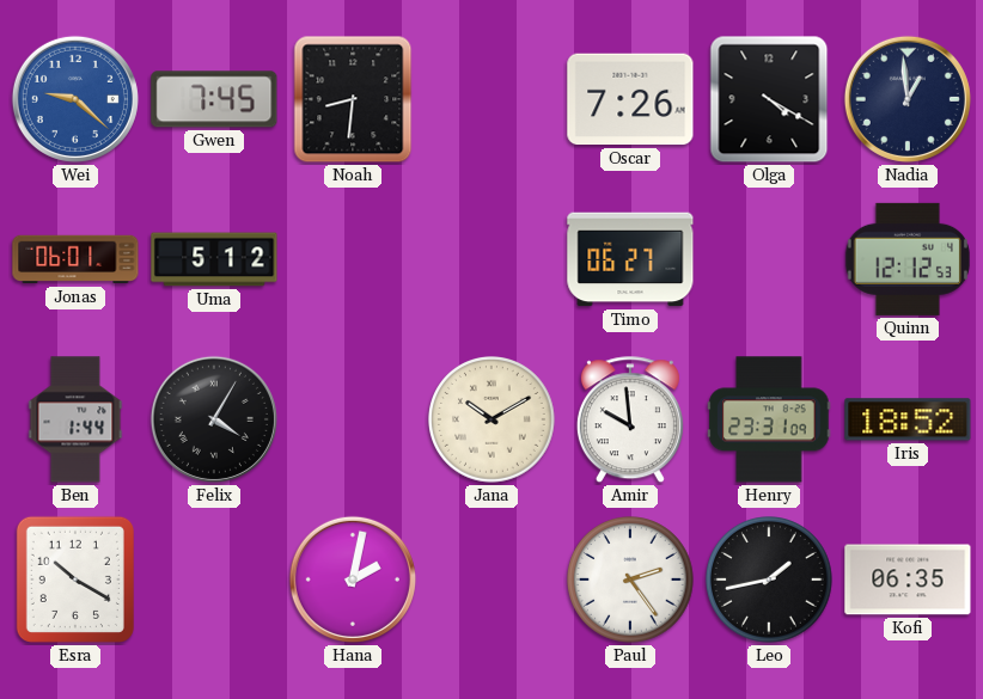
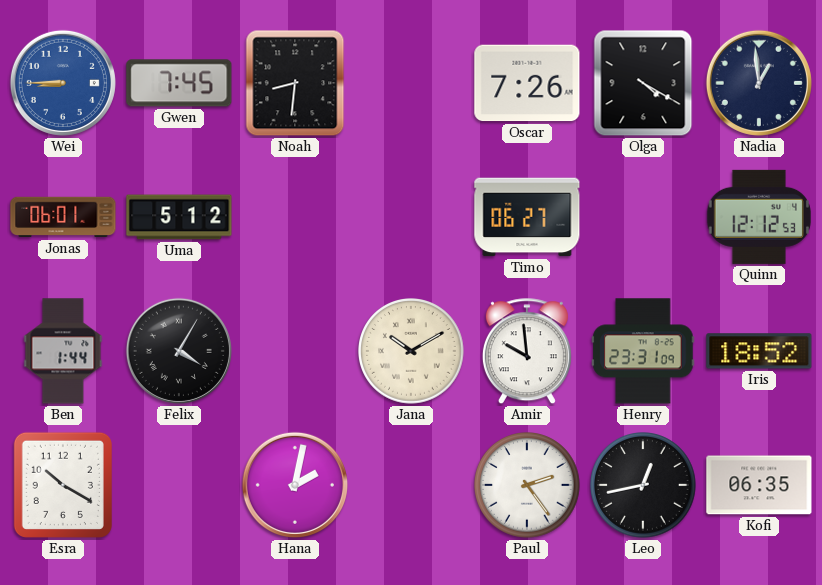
Wei: 9:22 -> 8:45 (63, 83)
Leo: 1:43 -> 12:43 (644, 486)
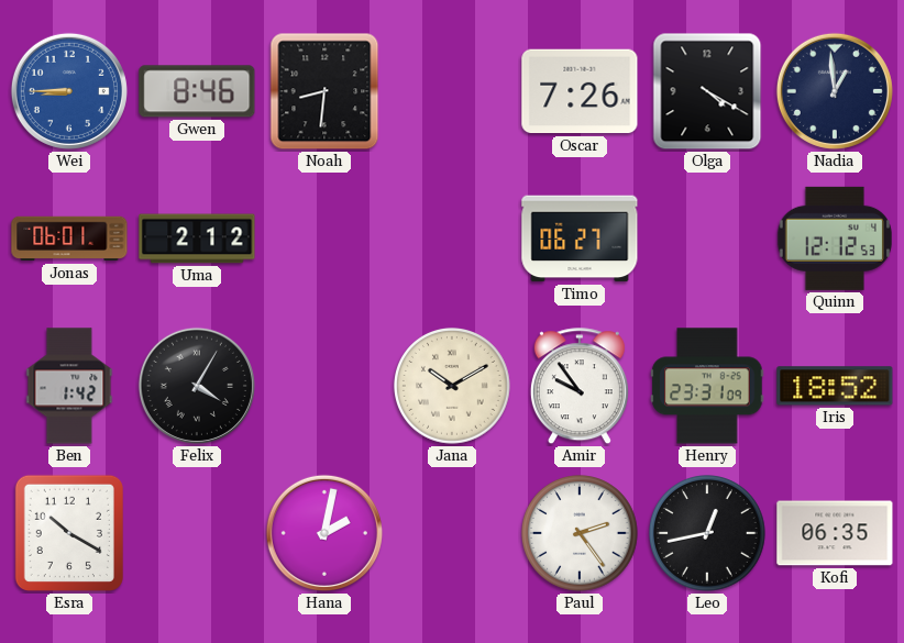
Gwen: 7:45 -> 8:46 (197, 91)
Uma: 5:12 -> 2:12 (197, 239)
Ben: 1:44 -> 1:42 (69, 386)
Amir: 9:59 -> 9:54 (580, 387)
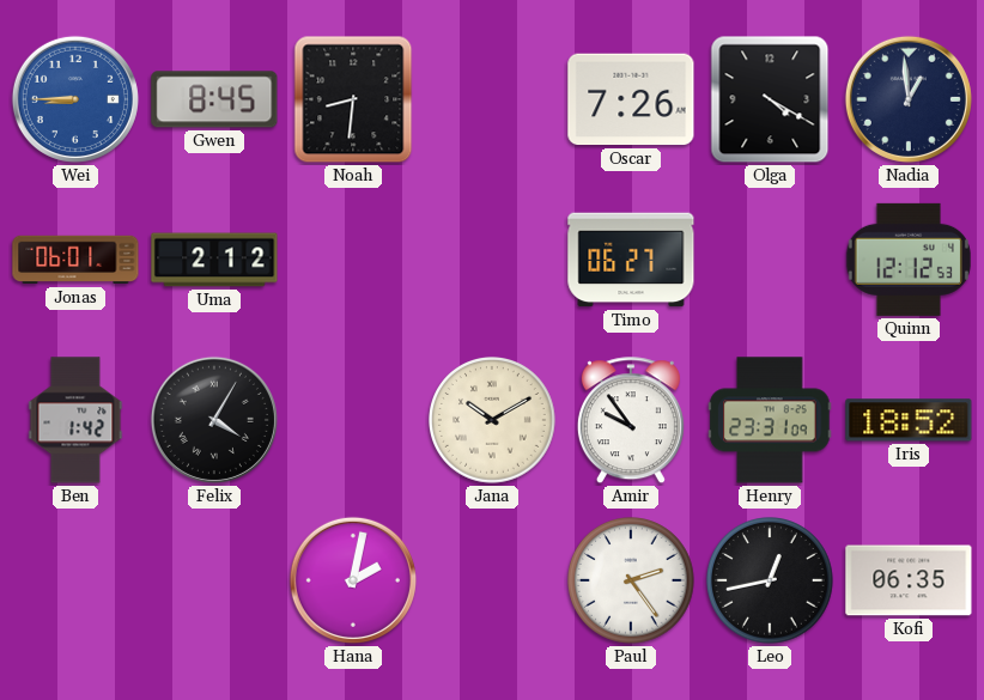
Gwen: 8:46 -> 8:45 (214, 99)
Esra: 10:20 -> none (69, 533)
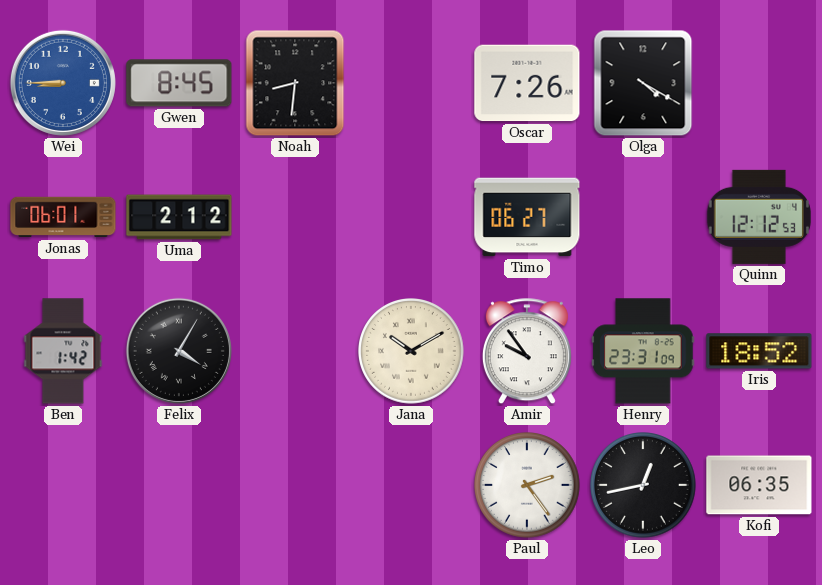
Nadia: 12:59 -> none (909, 99)
Hana: 2:02 -> none (353, 580)
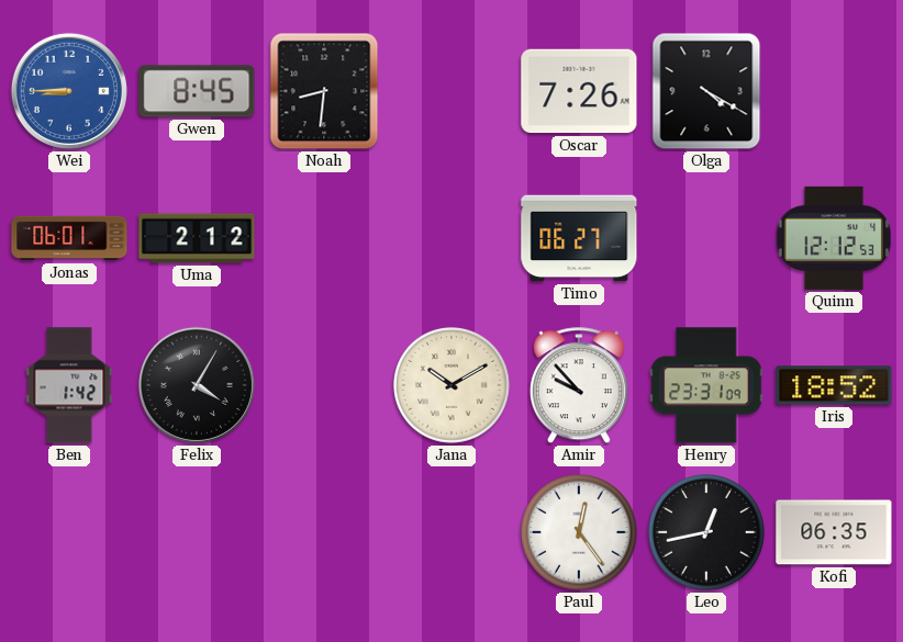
Amir: 9:54 -> 9:53 (579, 386)
Paul: 2:24 -> 12:24 (580, 533)
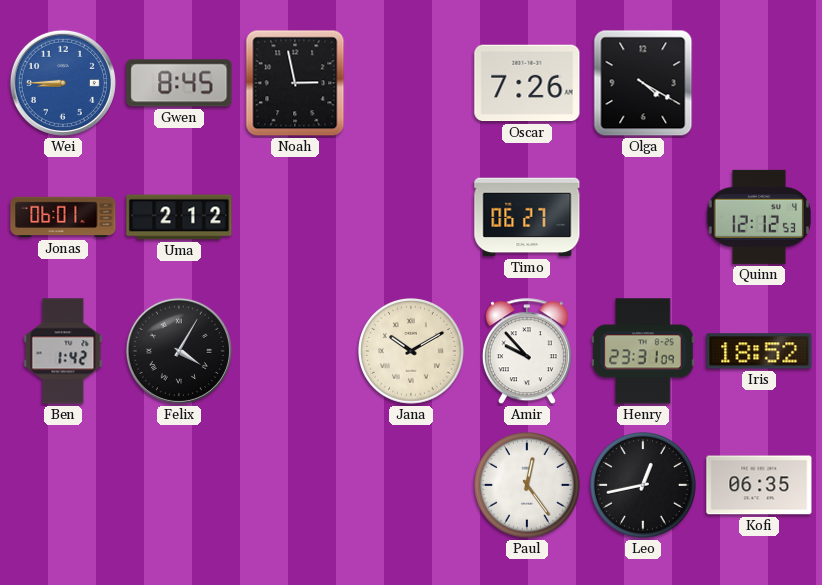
Noah: 8:31 -> 2:58 (295, 83)
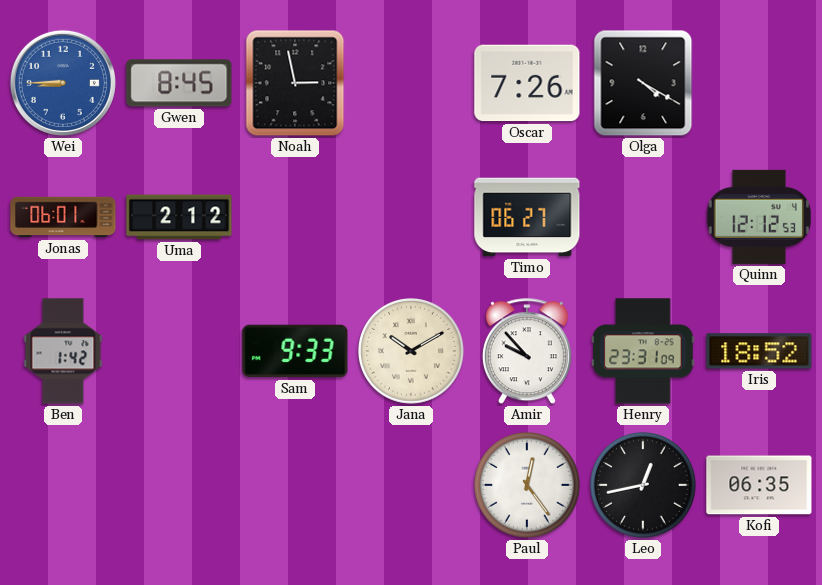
Felix: 4:05 -> none (179, 351)
Sam: none -> 9:33 (295, 351)
